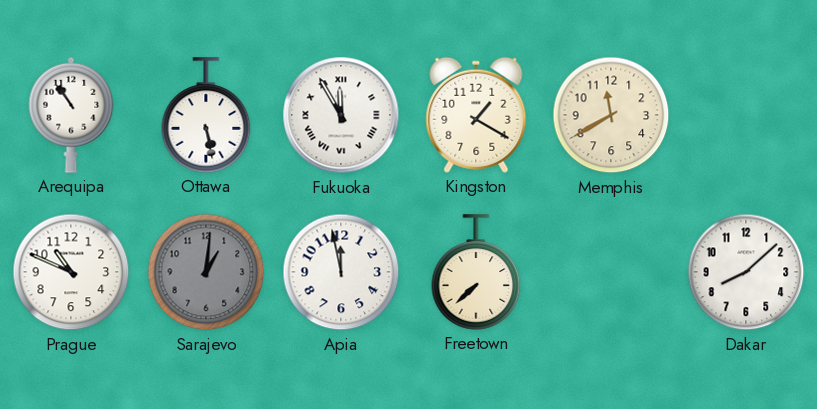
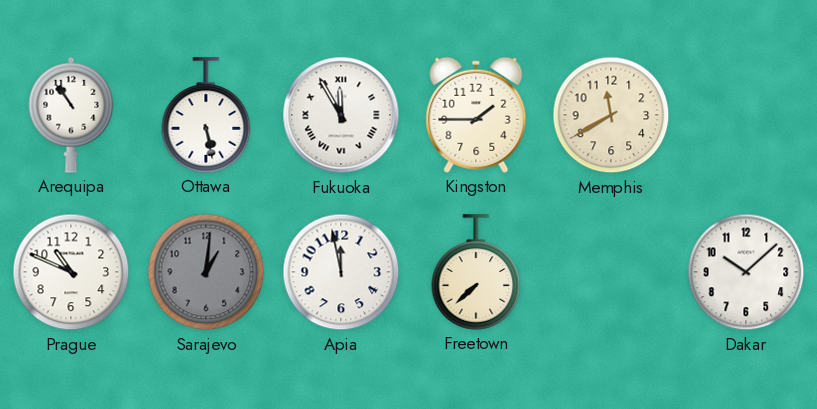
Kingston: 1:20 -> 1:45 (476, 115)
Dakar: 8:08 -> 10:08 (746, 272)
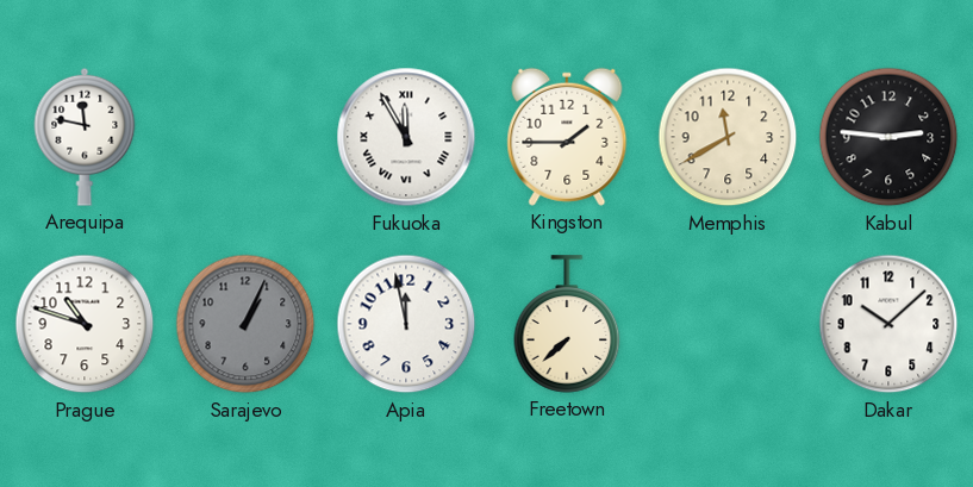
Arequipa: 10:54 -> 11:47 (85, 137)
Ottawa: 5:28 -> none (206, 115)
Kabul: none -> 2:46 (888, 137)
Prague: 10:49 -> 10:48 (85, 324)
Sarajevo: 1:01 -> 1:04 (245, 324)
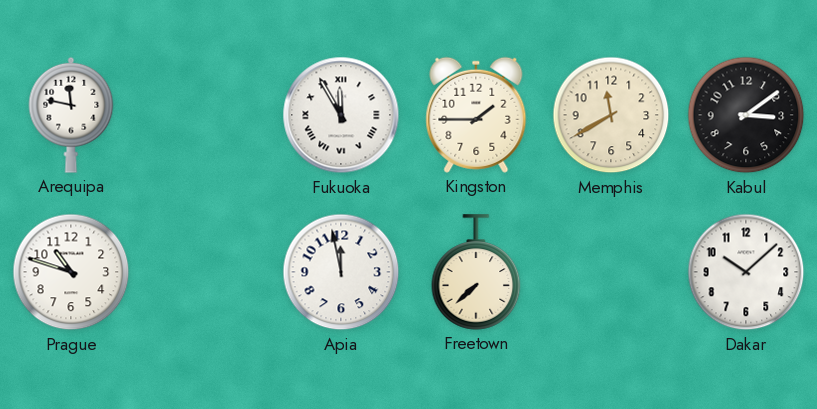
Kabul: 2:46 -> 3:09 (746, 115)
Sarajevo: 1:04 -> none (245, 324)
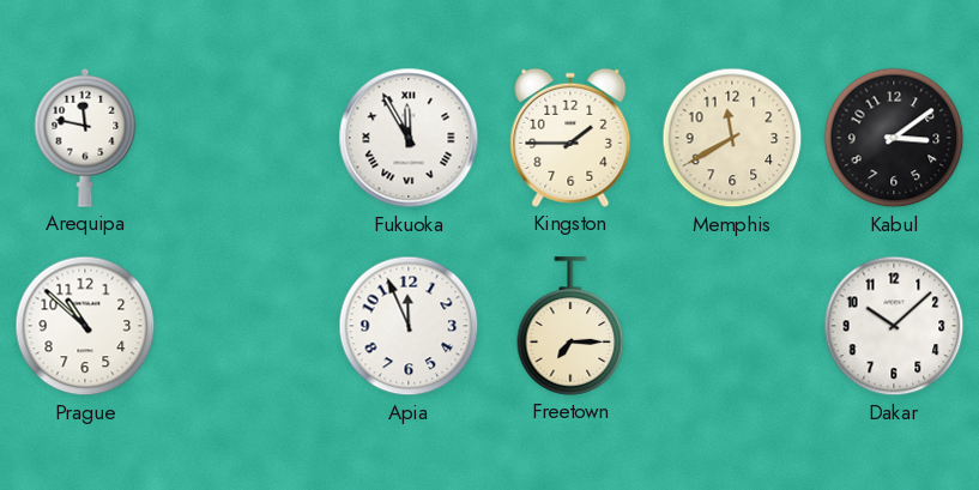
Prague: 10:48 -> 10:52 (85, 326)
Apia: 11:58 -> 11:56 (409, 326)
Freetown: 7:38 -> 7:15 (570, 326)
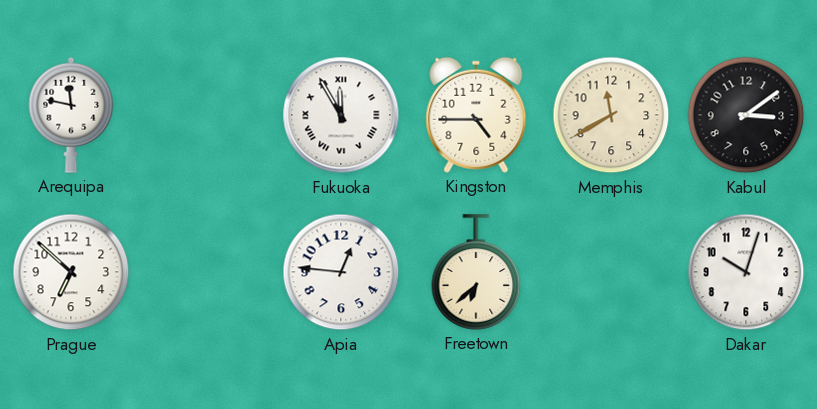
Kingston: 1:45 -> 4:45 (476, 115)
Prague: 10:52 -> 6:52 (71, 272)
Apia: 11:56 -> 12:46 (341, 272)
Freetown: 7:15 -> 6:38 (476, 272)
Dakar: 10:08 -> 10:03 (746, 272)
